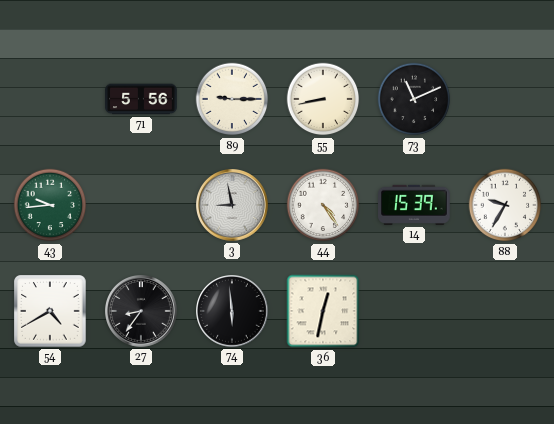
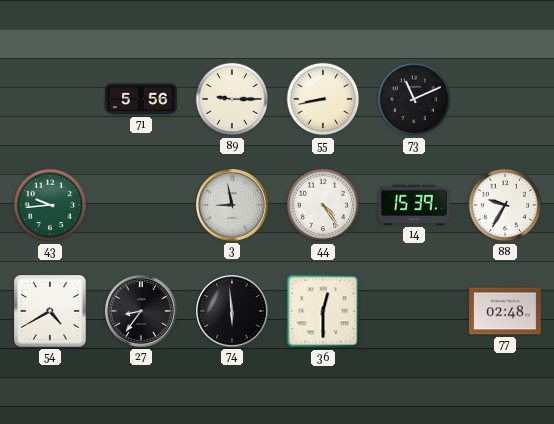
36: 12:32 -> 12:30 (323, 311)
77: none -> 02:48 (505, 311)
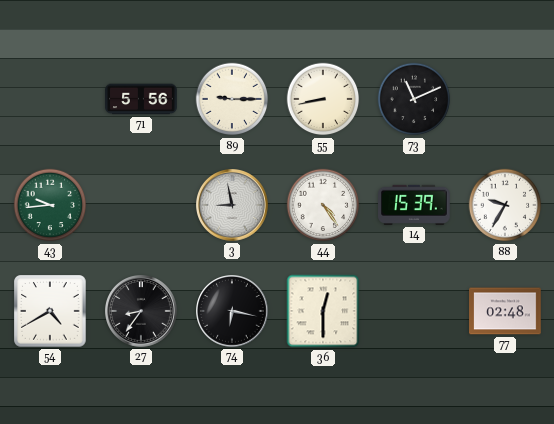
74: 5:59 -> 6:17 (233, 312)
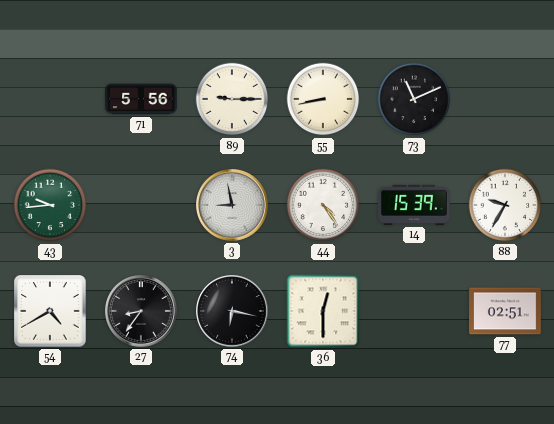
77: 02:48 -> 02:51 (505, 311)
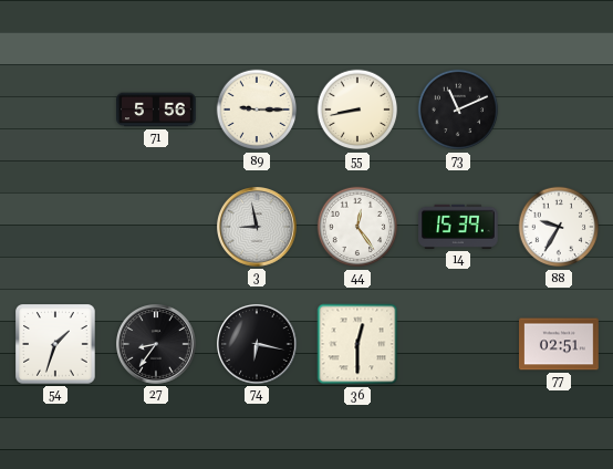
43: 9:44 -> none (50, 205)
44: 4:24 -> 12:24 (357, 227)
54: 4:40 -> 1:33 (55, 344)
